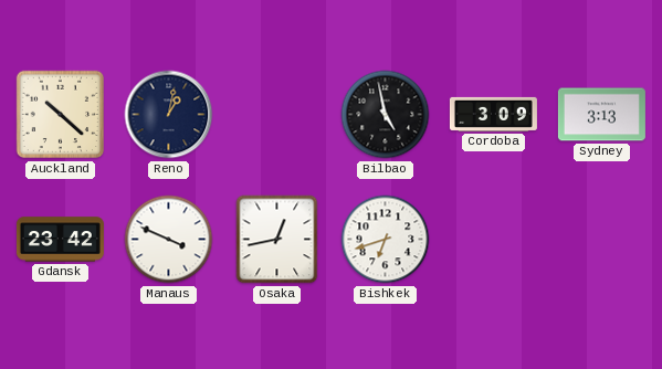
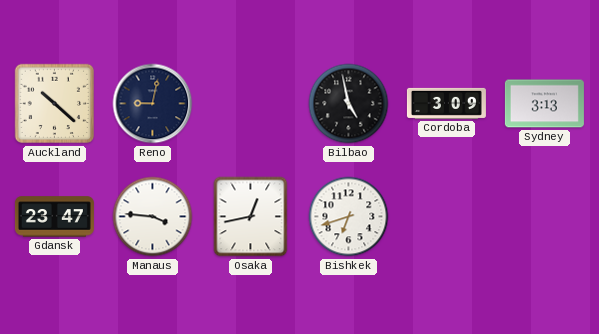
Reno: 1:02 -> 9:02 (153, 104)
Gdansk: 23:42 -> 23:47 (54, 217)
Manaus: 3:49 -> 3:46 (153, 217)
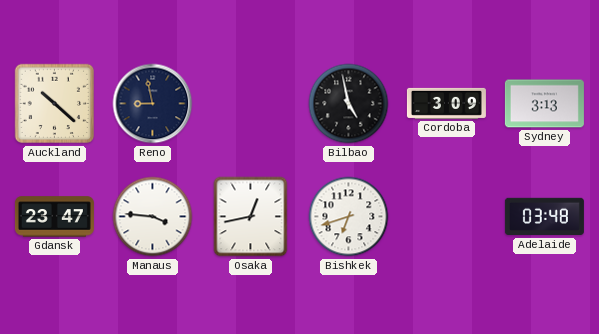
Reno: 9:02 -> 8:58 (153, 104)
Adelaide: none -> 03:48 (544, 217)
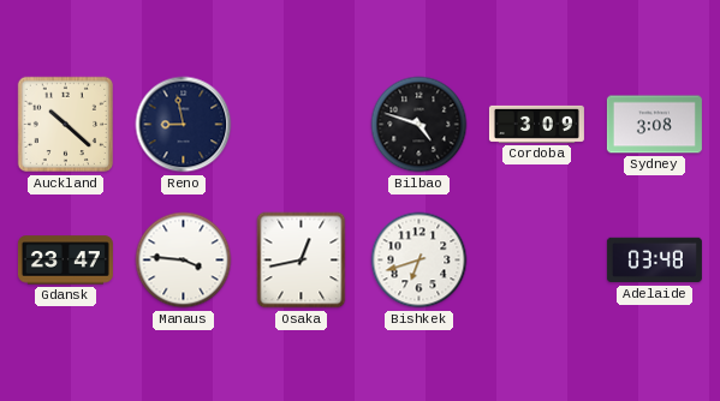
Bilbao: 4:58 -> 4:48 (419, 125)
Sydney: 3:13 -> 3:08 (654, 125)
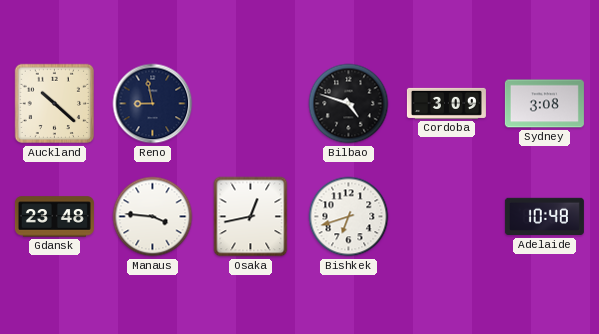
Gdansk: 23:47 -> 23:48 (54, 217)
Adelaide: 03:48 -> 10:48 (544, 217)
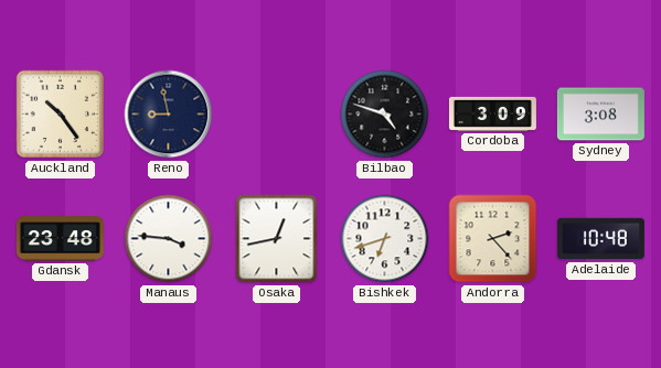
Auckland: 10:22 -> 10:24 (61, 115)
Andorra: none -> 2:23 (493, 239)
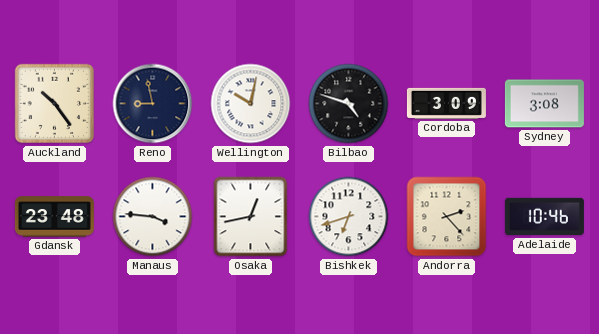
Wellington: none -> 10:02 (251, 104)
Adelaide: 10:48 -> 10:46 (544, 217)
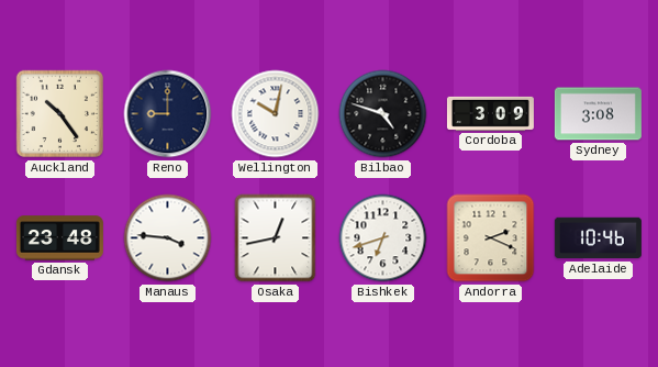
Reno: 8:58 -> 9:00 (168, 114)
Andorra: 2:23 -> 2:19 (491, 238)
